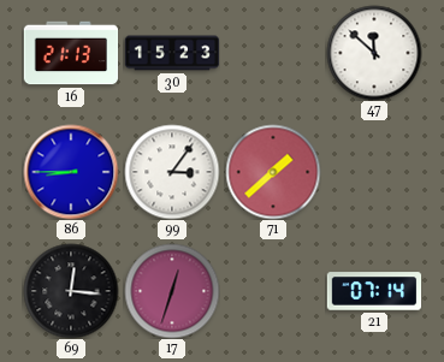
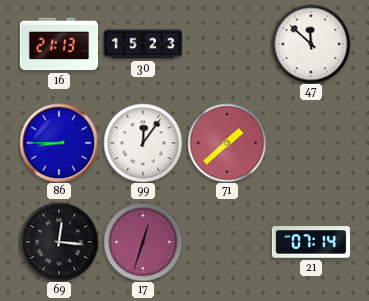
99: 3:06 -> 12:06 (143, 143)
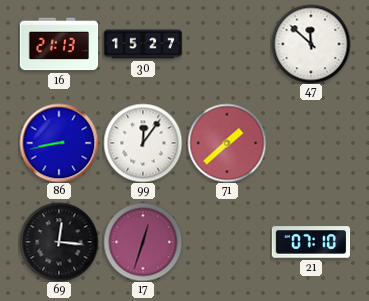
30: 15:23 -> 15:27 (143, 44)
86: 8:45 -> 8:43 (59, 143)
21: 07:14 -> 07:10 (311, 242)
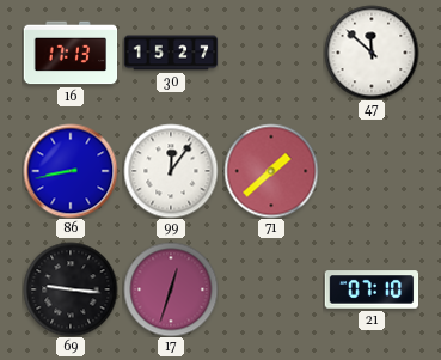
16: 21:13 -> 17:13 (71, 53)
69: 12:16 -> 9:16 (71, 289)
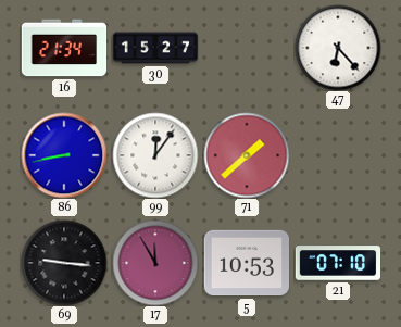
16: 17:13 -> 21:34 (64, 48)
47: 11:52 -> 6:23 (338, 48)
17: 12:33 -> 11:55 (155, 263)
5: none -> 10:53 (247, 263)
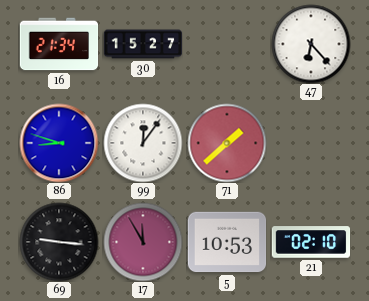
86: 8:43 -> 8:48 (59, 143)
21: 07:10 -> 02:10 (311, 242)
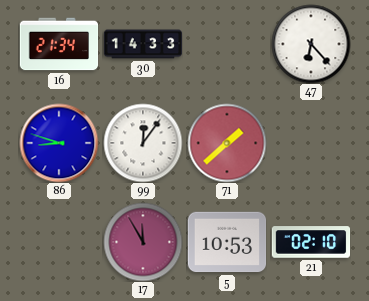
30: 15:27 -> 14:33 (143, 44)
69: 9:16 -> none (59, 242)
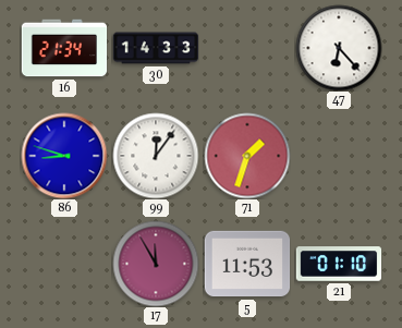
71: 1:38 -> 1:33 (247, 156)
5: 10:53 -> 11:53 (247, 264)
21: 02:10 -> 01:10 (339, 264)
